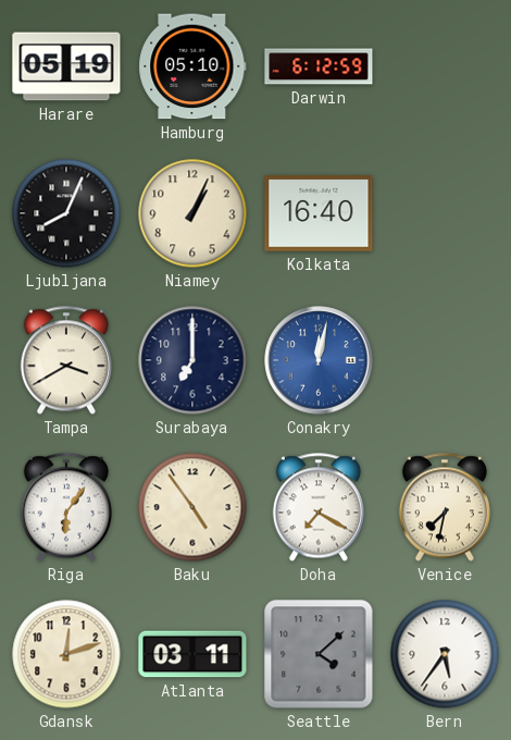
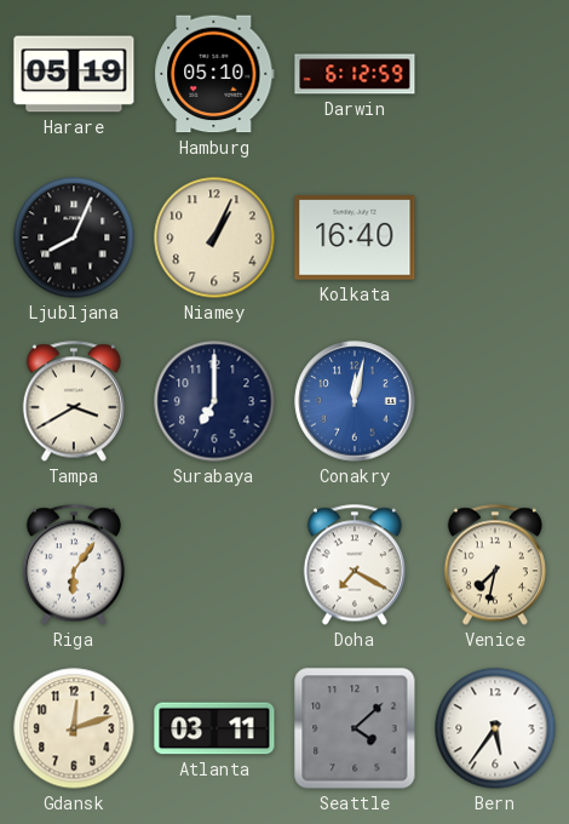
Baku: 4:54 -> none (192, 507)
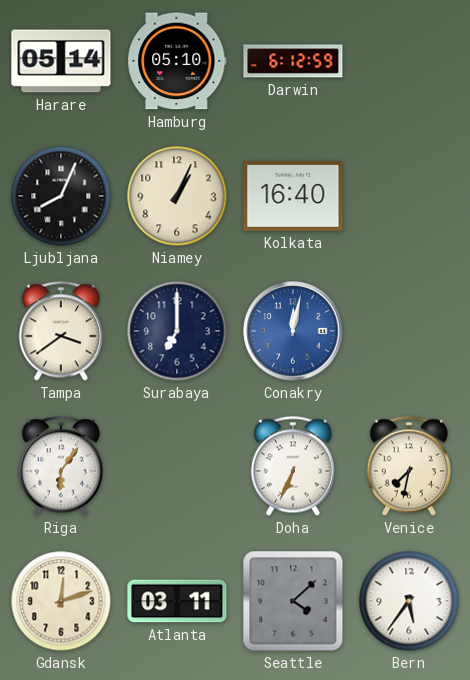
Harare: 05:19 -> 05:14 (61, 61)
Tampa: 3:40 -> 3:39 (61, 331)
Doha: 7:20 -> 6:34 (293, 466)
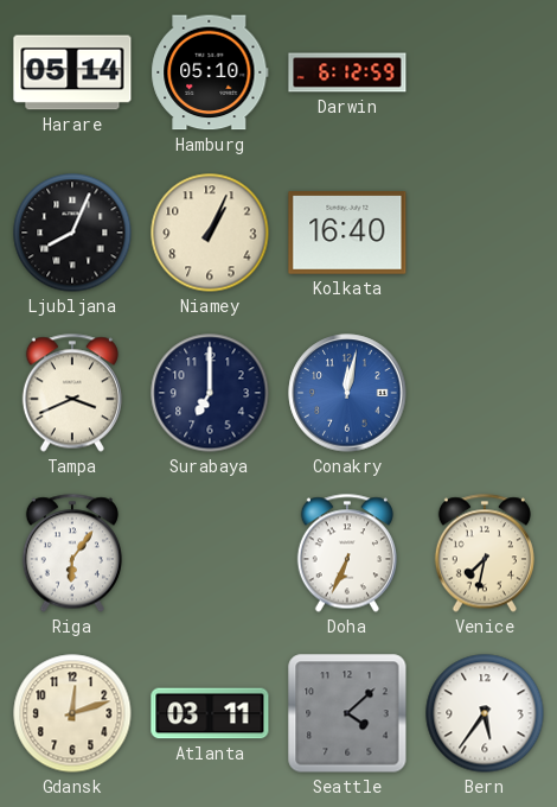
Tampa: 3:39 -> 3:41 (72, 393)
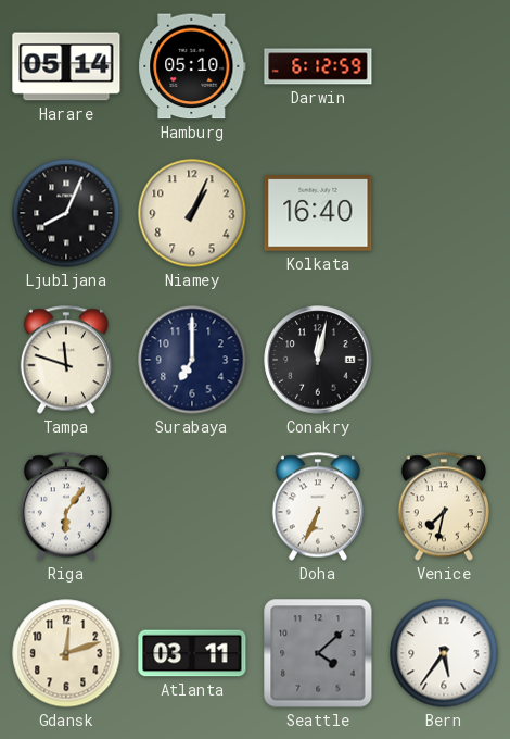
Tampa: 3:41 -> 11:48 (66, 360)
Conakry dial: blue -> black (318, 360)
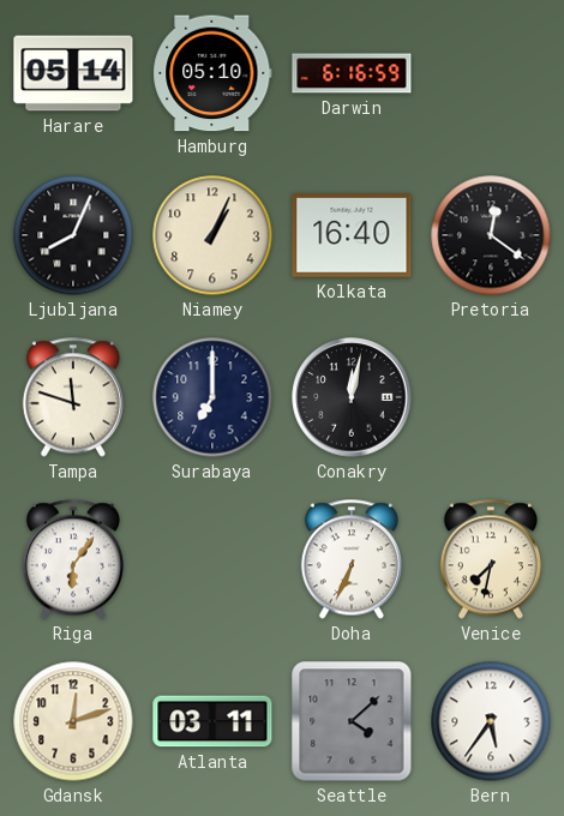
Darwin: 6:12 -> 6:16 (352, 73)
Pretoria: none -> 12:21 (491, 235)
